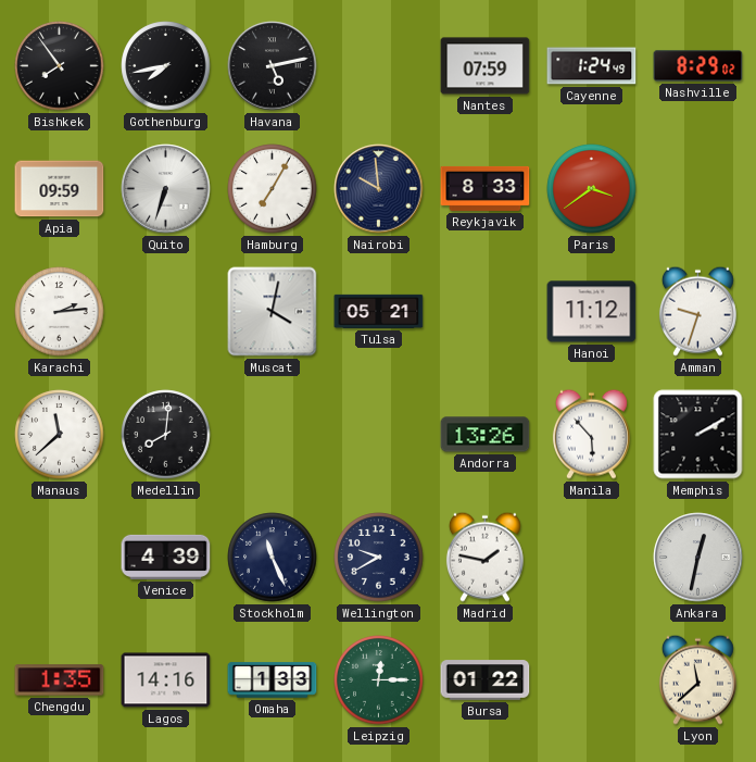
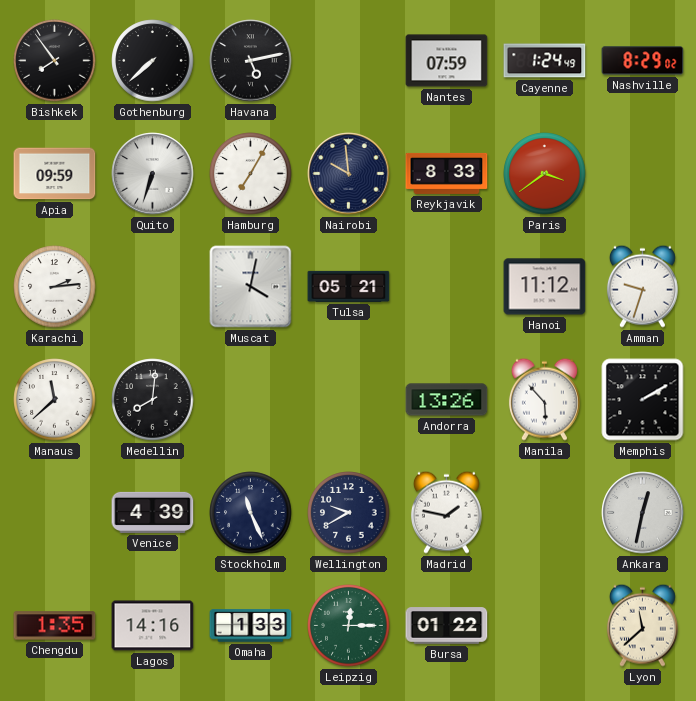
Gothenburg: 7:43 -> 7:38 (153, 61)
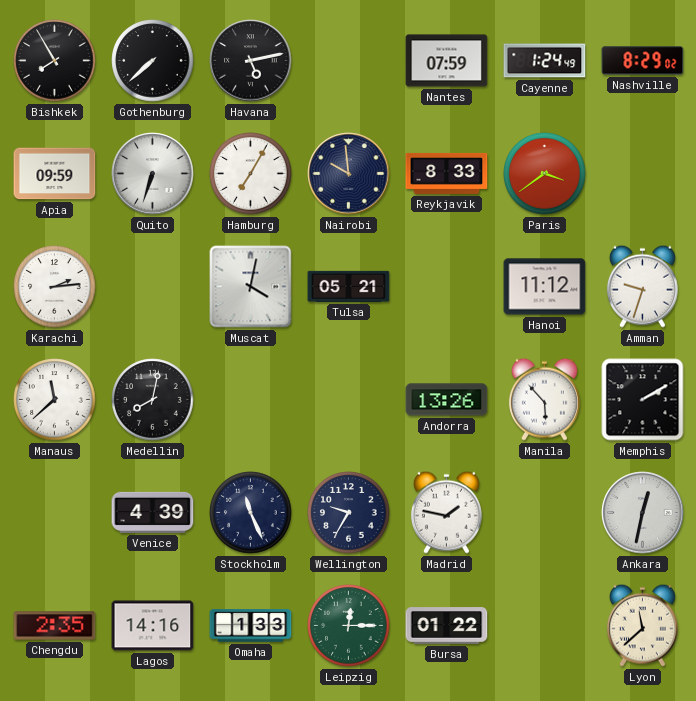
Bishkek: 7:54 -> 7:55 (55, 61)
Medellin: 8:01 -> 8:02 (153, 400)
Wellington: 9:40 -> 9:35 (349, 513)
Chengdu: 1:35 -> 2:35 (55, 626)
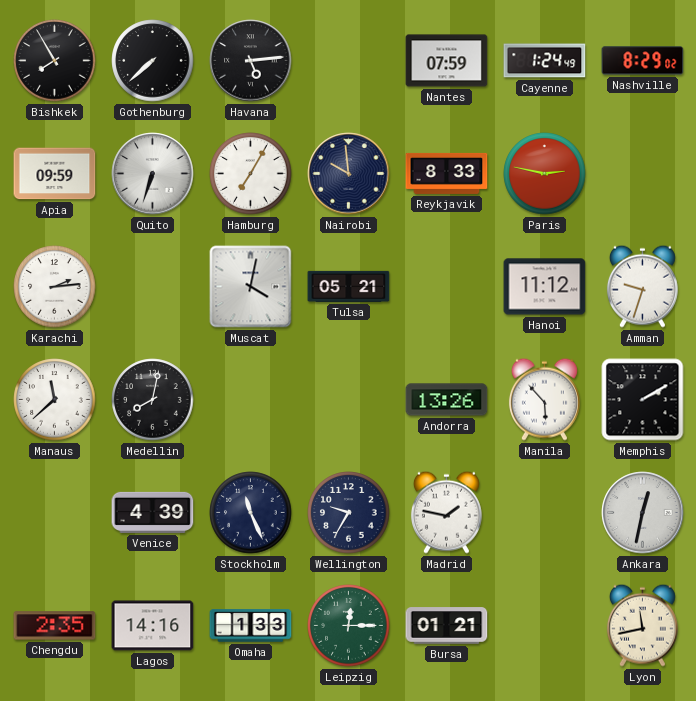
Havana: 5:13 -> 5:14 (251, 61)
Paris: 3:39 -> 2:47 (545, 174)
Bursa: 01:22 -> 01:21 (447, 626)
Lyon: 11:38 -> 11:43 (642, 625)
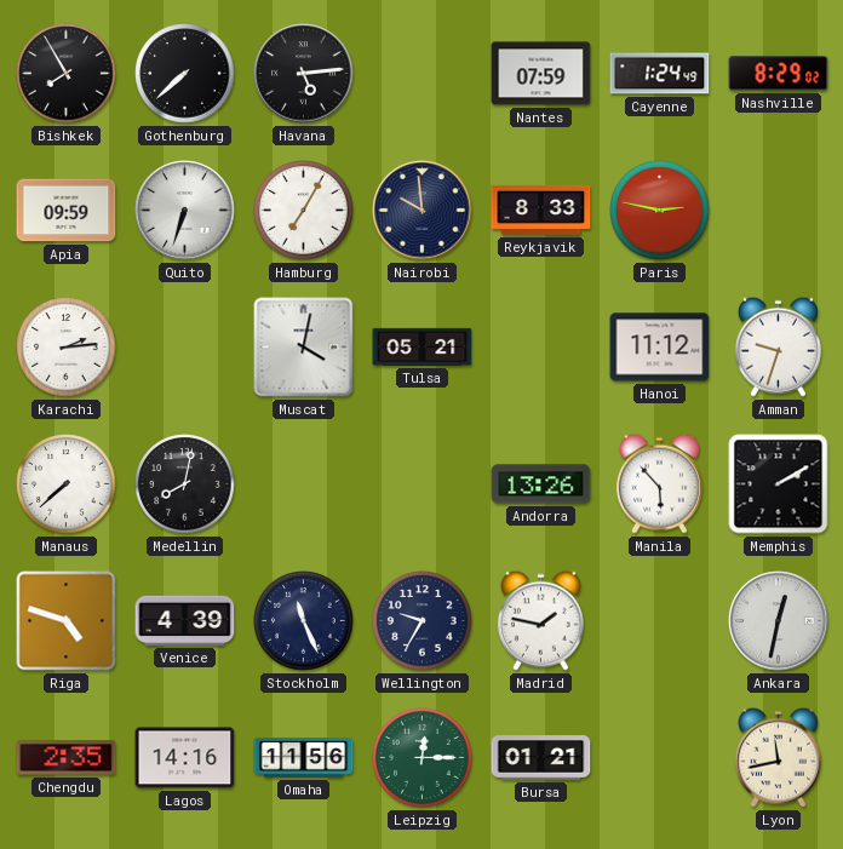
Manaus: 11:38 -> 7:38 (67, 484)
Riga: none -> 4:48 (67, 621)
Omaha: 1:33 -> 11:56 (304, 758)
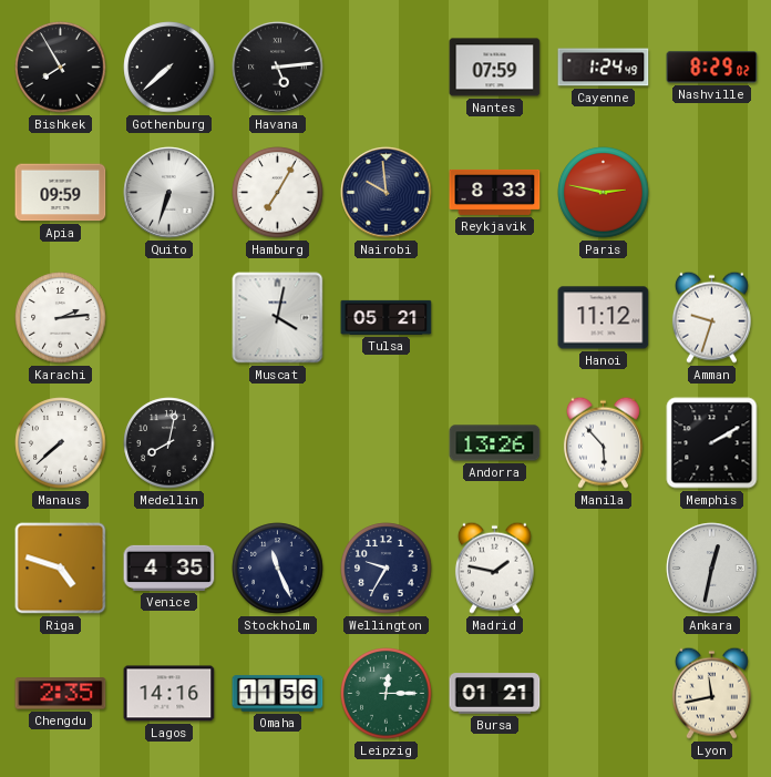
Venice: 4:39 -> 4:35 (169, 568)
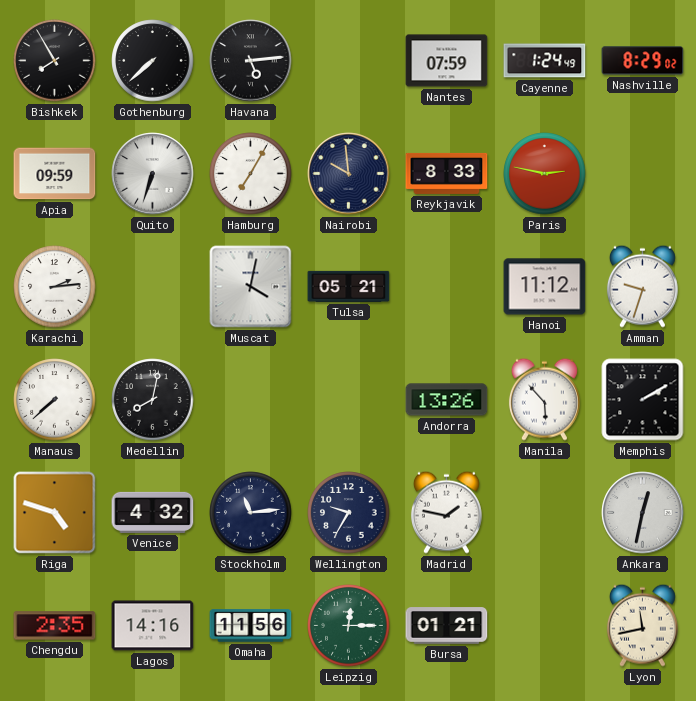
Venice: 4:35 -> 4:32 (153, 512)
Stockholm: 11:26 -> 11:14 (251, 513)
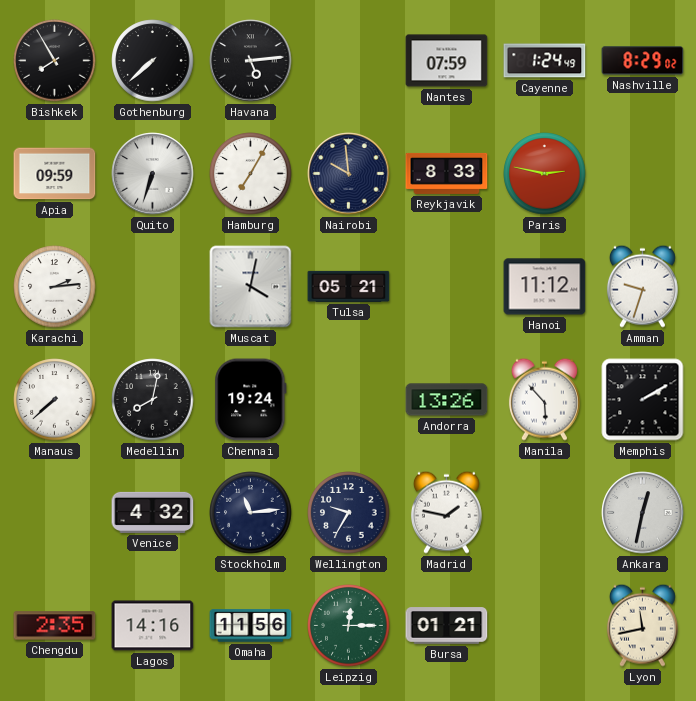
Chennai: none -> 19:24 (251, 400)
Riga: 4:48 -> none (55, 513)
